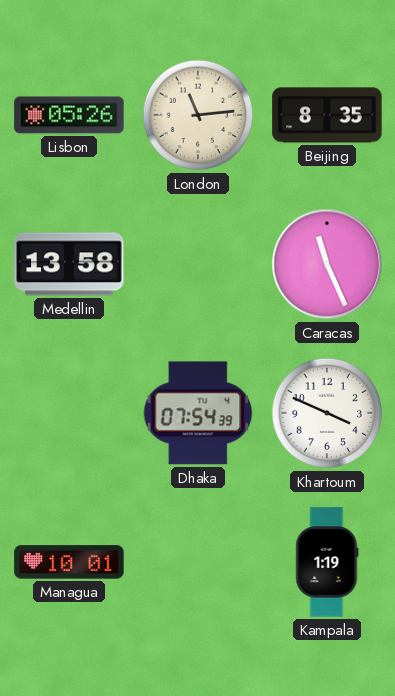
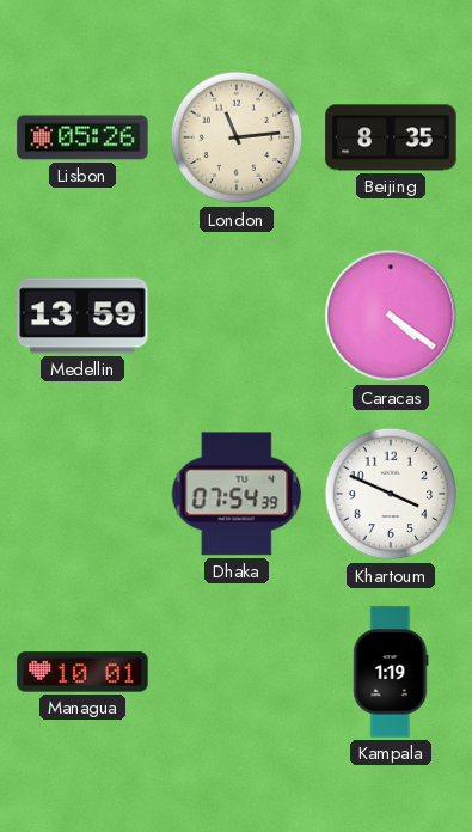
Medellin: 13:58 -> 13:59 (82, 316)
Caracas: 11:26 -> 4:21 (391, 316)
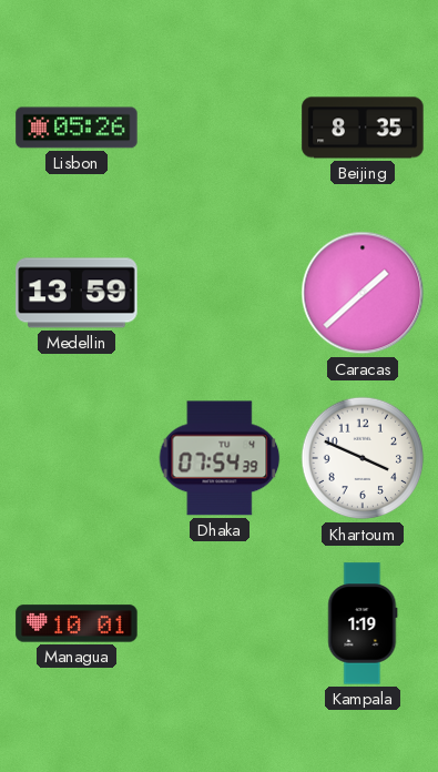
London: 11:14 -> none (237, 137)
Caracas: 4:21 -> 1:38 (363, 293)
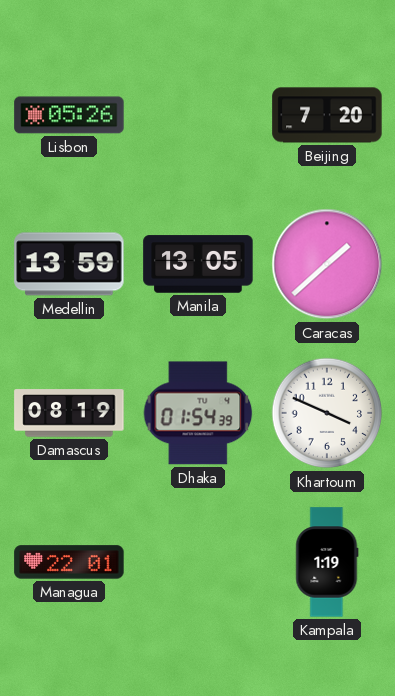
Beijing: 8:35 -> 7:20 (327, 115)
Manila: none -> 13:05 (198, 264)
Damascus: none -> 08:19 (69, 413)
Dhaka: 07:54 -> 01:54 (198, 413)
Managua: 10:01 -> 22:01 (69, 562)
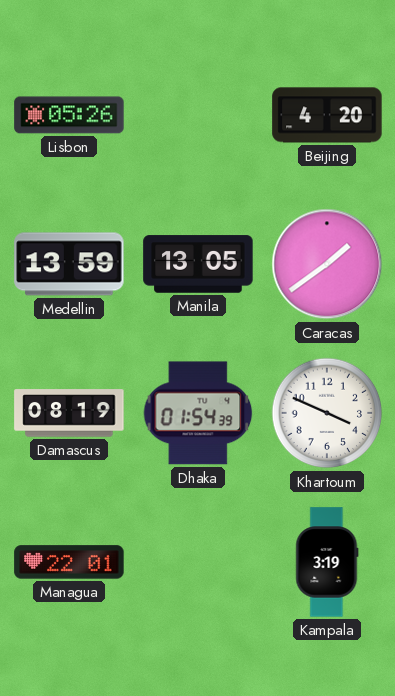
Beijing: 7:20 -> 4:20 (327, 115)
Caracas: 1:38 -> 1:39 (327, 264)
Kampala: 1:19 -> 3:19 (327, 562)
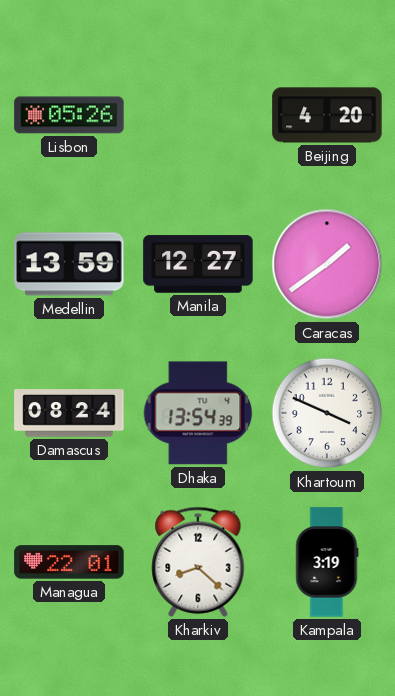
Manila: 13:05 -> 12:27 (198, 264)
Damascus: 08:19 -> 08:24 (69, 413)
Dhaka: 01:54 -> 13:54 (198, 413)
Kharkiv: none -> 8:22 (198, 562)
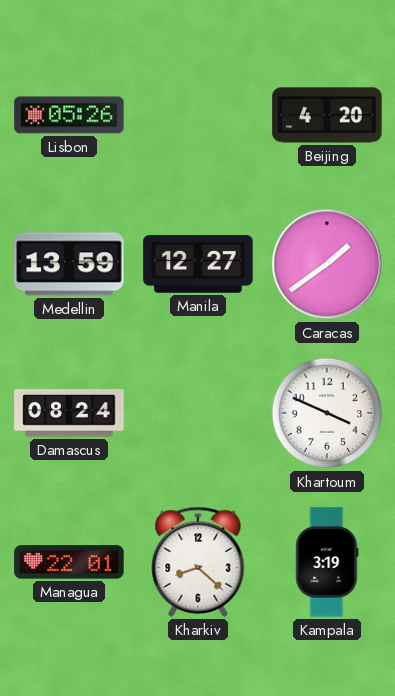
Dhaka: 13:54 -> none (198, 413)
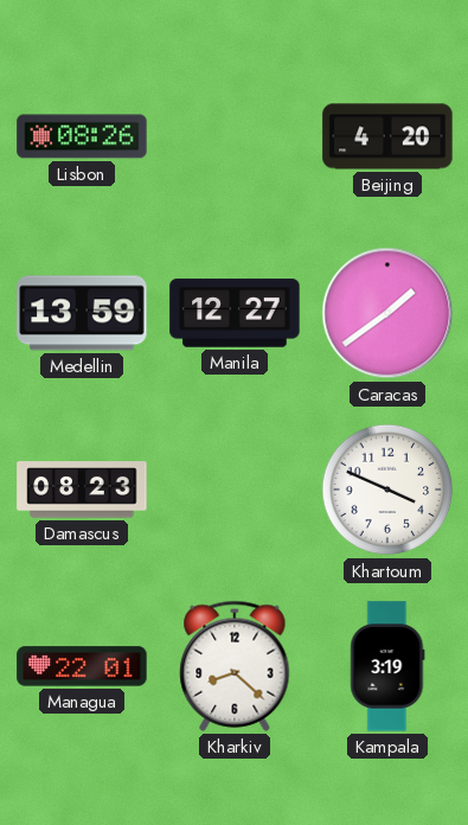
Lisbon: 05:26 -> 08:26 (82, 136)
Damascus: 08:24 -> 08:23 (82, 490)
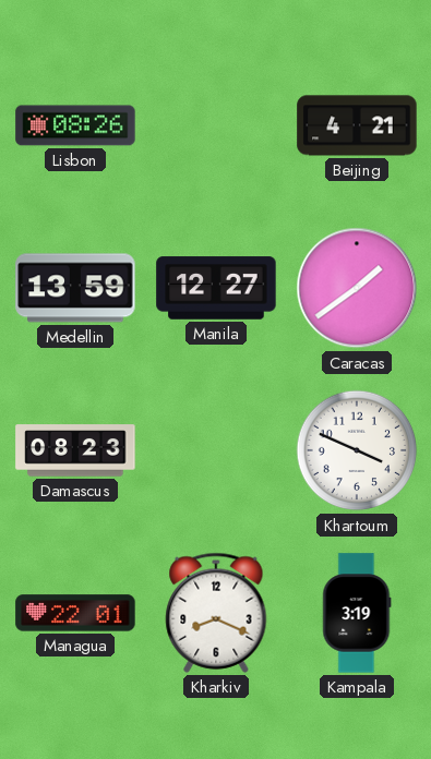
Beijing: 4:20 -> 4:21 (357, 125)
Kharkiv: 8:22 -> 8:19 (216, 613)
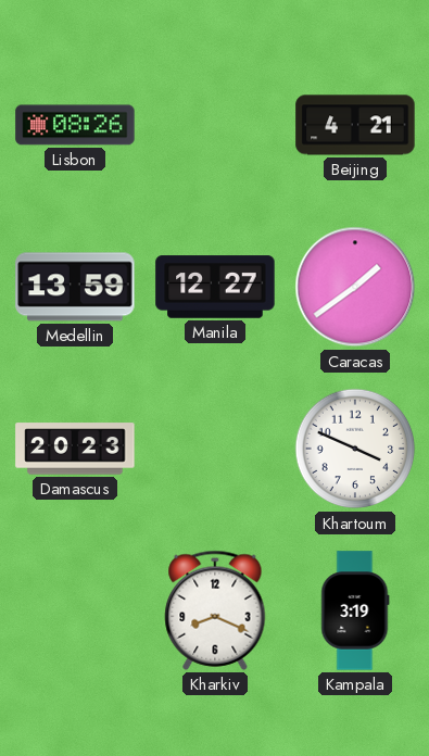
Damascus: 08:23 -> 20:23 (75, 449)
Managua: 22:01 -> none (75, 613)
